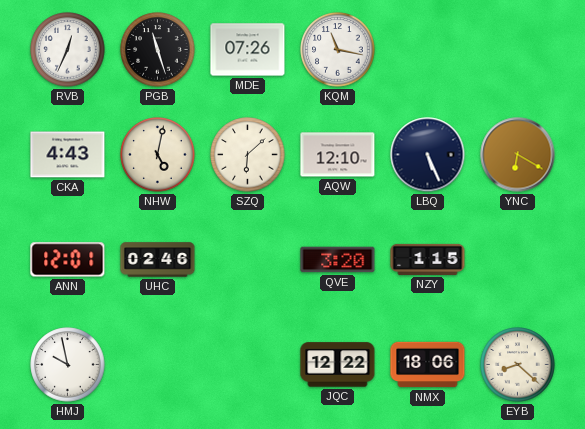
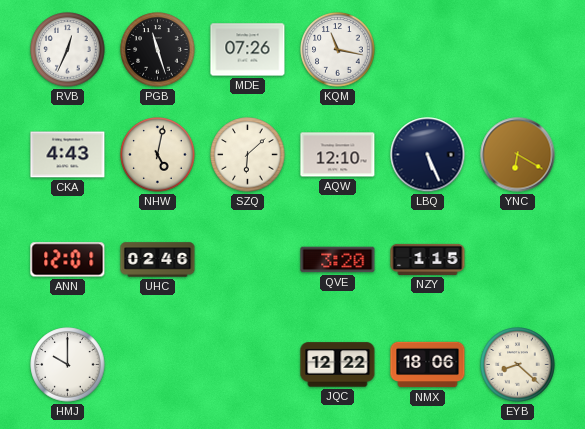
HMJ: 9:58 -> 10:00 (68, 365)
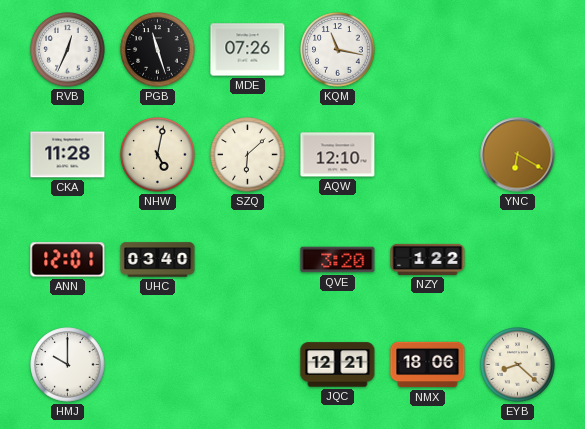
CKA: 4:43 -> 11:28 (68, 155)
LBQ: 5:26 -> none (428, 155)
UHC: 02:46 -> 03:40 (158, 260)
NZY: 1:15 -> 1:22 (428, 259)
JQC: 12:22 -> 12:21 (338, 365)
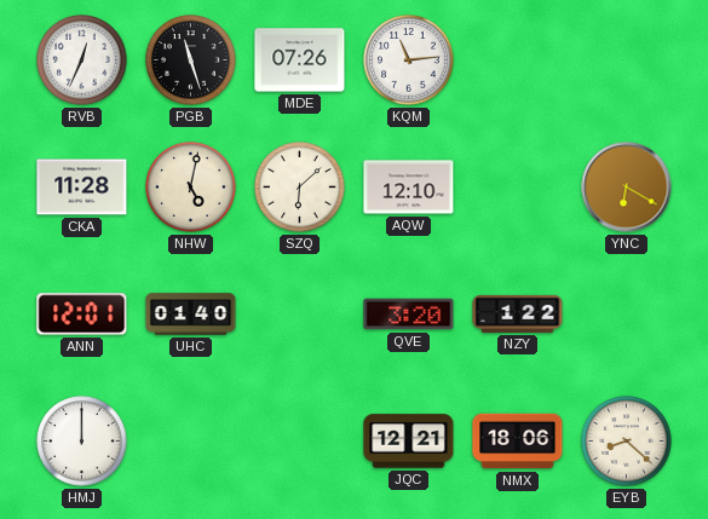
KQM: 11:17 -> 11:14 (409, 60)
UHC: 03:40 -> 01:40 (191, 315)
HMJ: 10:00 -> 12:00 (82, 442)
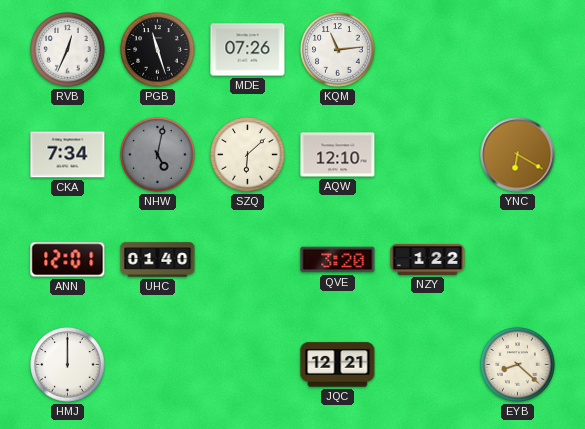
CKA: 11:28 -> 7:34 (68, 155)
NHW dial: cream -> grey (158, 155)
NMX: 18:06 -> none (518, 442)
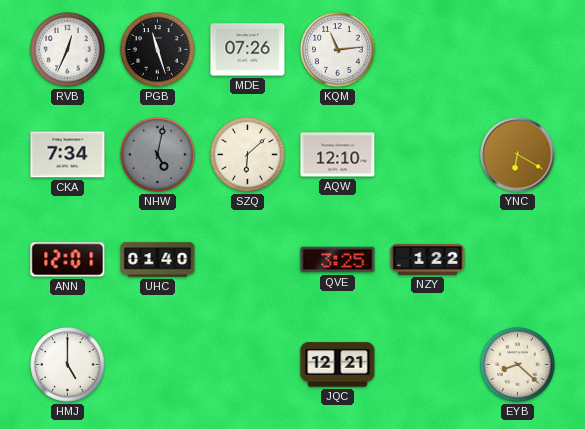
QVE: 3:20 -> 3:25 (338, 260)
HMJ: 12:00 -> 5:00 (68, 365)
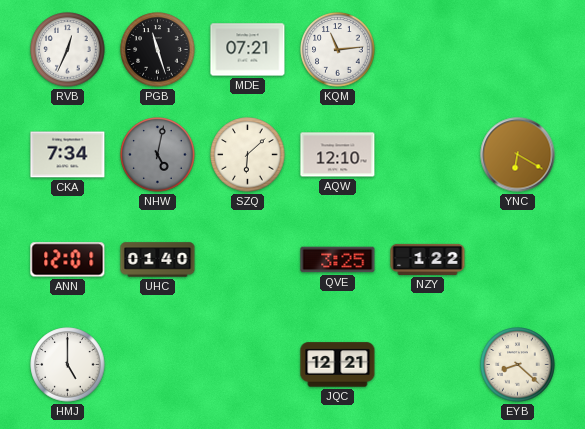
MDE: 07:26 -> 07:21 (248, 50)
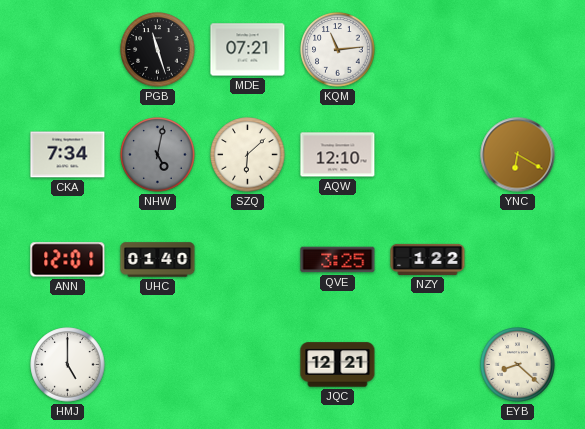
RVB: 12:34 -> none (68, 50)
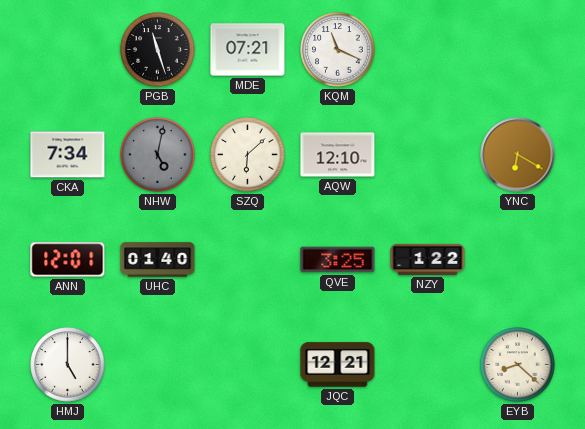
KQM: 11:14 -> 11:19 (338, 50)
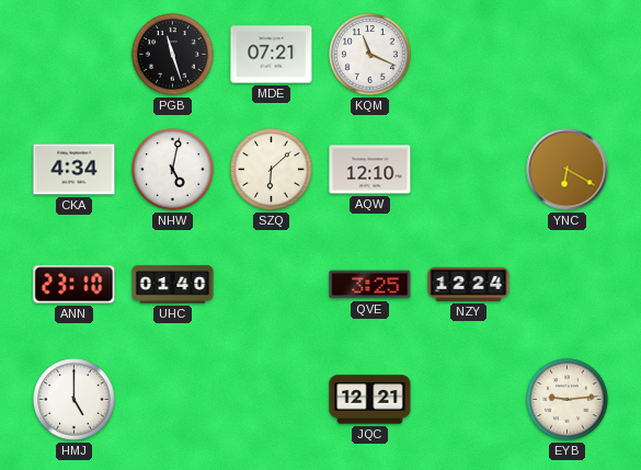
CKA: 7:34 -> 4:34 (75, 170)
NHW dial: grey -> white (173, 170)
ANN: 12:01 -> 23:10 (75, 285)
NZY: 1:22 -> 12:24 (469, 284)
EYB: 8:22 -> 9:14 (568, 400)
